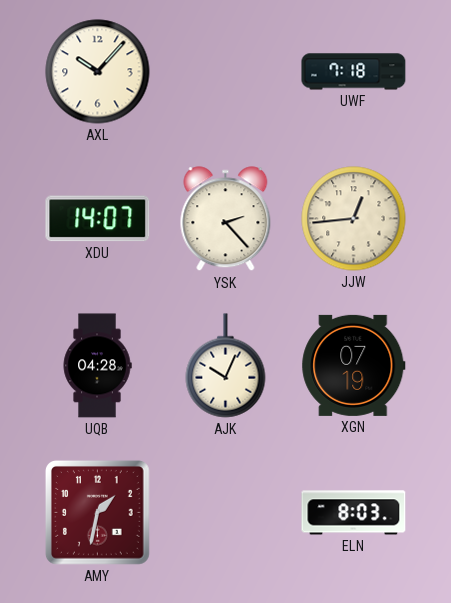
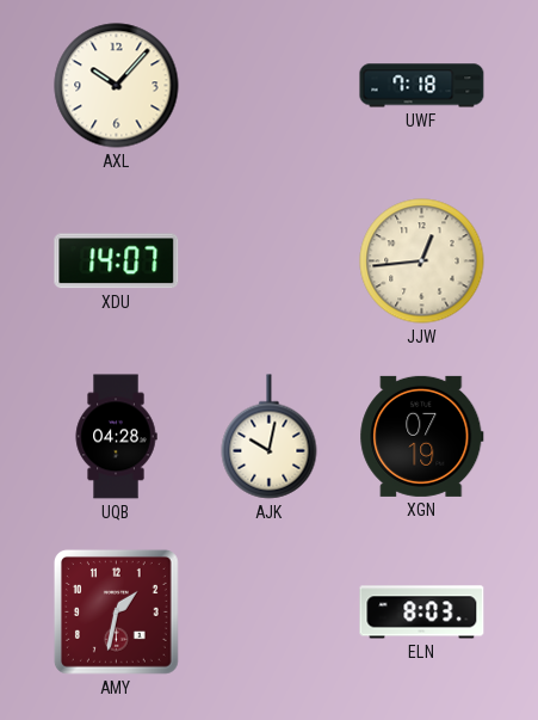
YSK: 2:23 -> none (226, 219)
AJK: 10:04 -> 10:02 (270, 437)
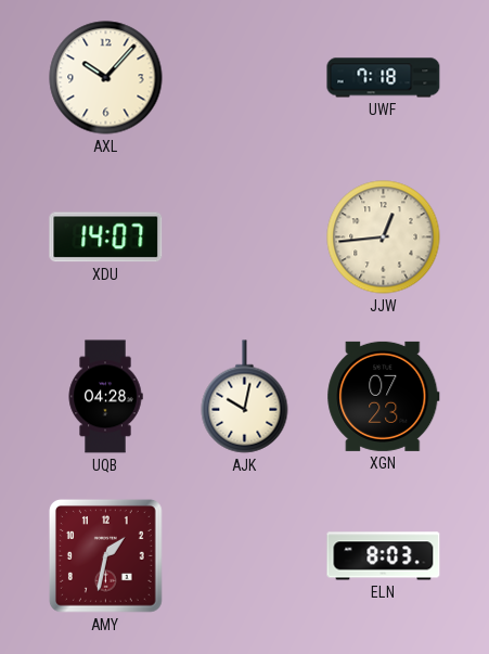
XGN: 07:19 -> 07:23 (384, 396)
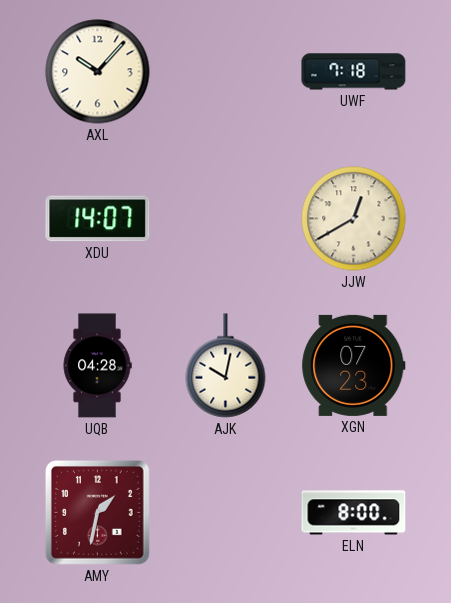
JJW: 12:44 -> 12:40 (354, 219)
ELN: 8:03 -> 8:00 (354, 513)
